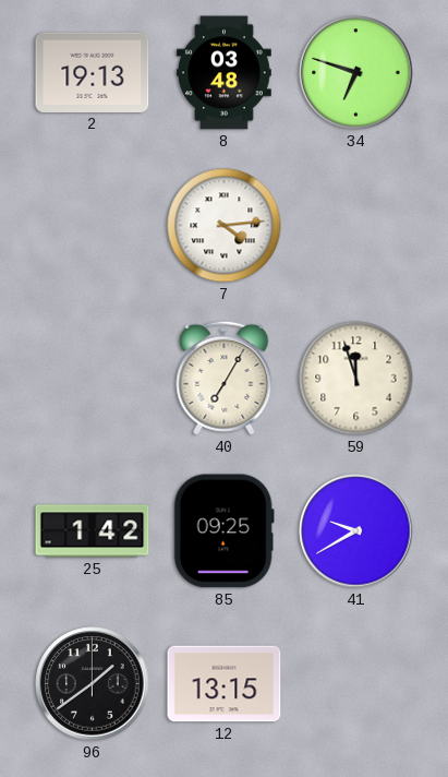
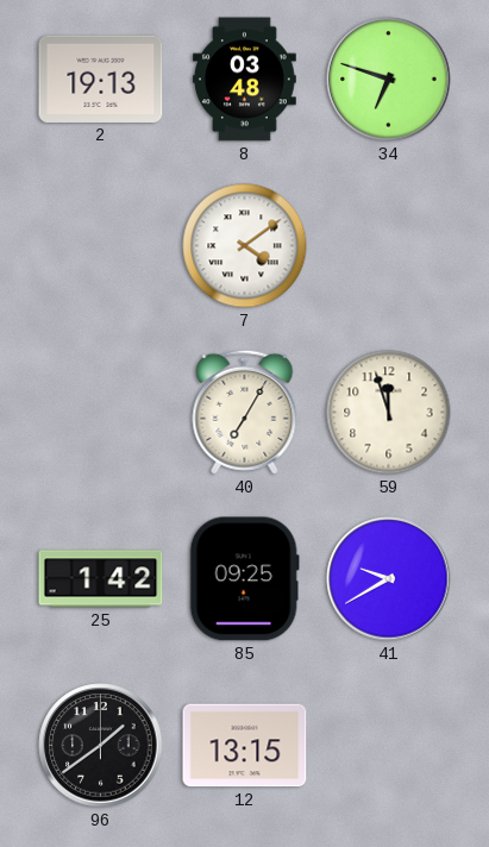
7: 4:14 -> 4:09 (245, 246)
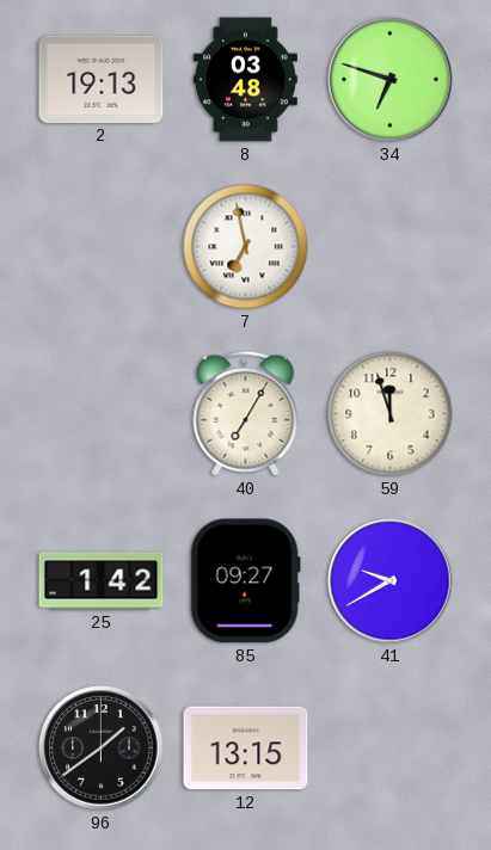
7: 4:09 -> 6:58 (246, 247)
85: 09:25 -> 09:27 (245, 581)
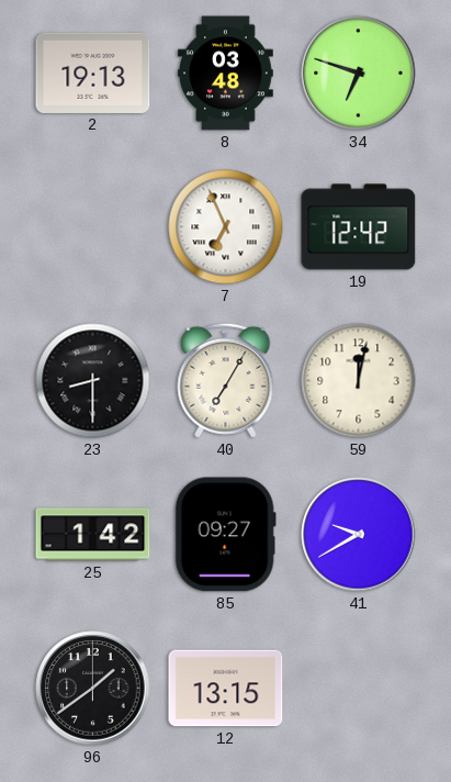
7: 6:58 -> 6:56 (226, 227)
19: none -> 12:42 (359, 227)
23: none -> 8:30 (93, 381)
59: 11:57 -> 12:02 (359, 381)
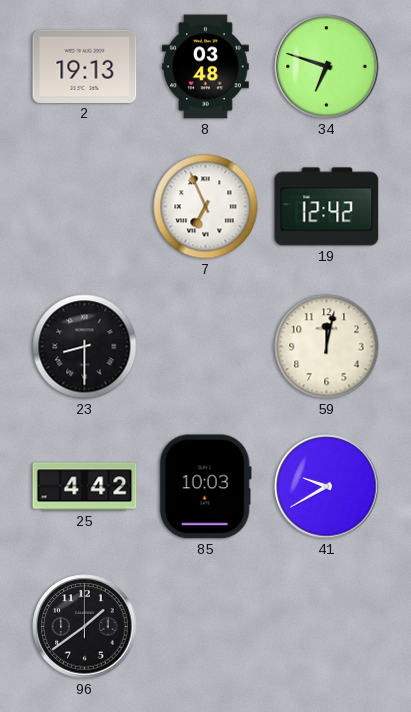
40: 7:05 -> none (226, 380)
25: 1:42 -> 4:42 (85, 487)
85: 09:27 -> 10:03 (205, 487)
12: 13:15 -> none (226, 689)
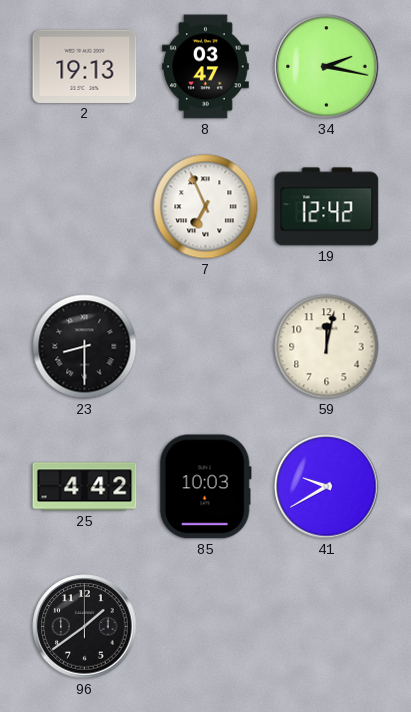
8: 03:48 -> 03:47 (206, 67)
34: 6:48 -> 2:17 (327, 67)
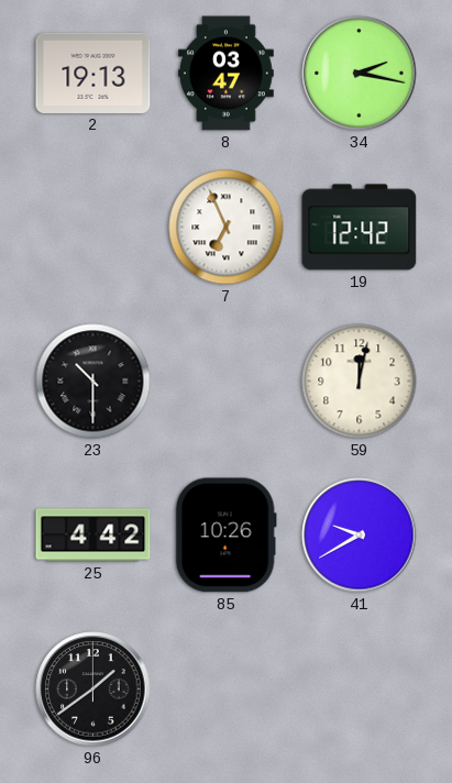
23: 8:30 -> 10:30 (93, 382)
85: 10:03 -> 10:26 (225, 536)
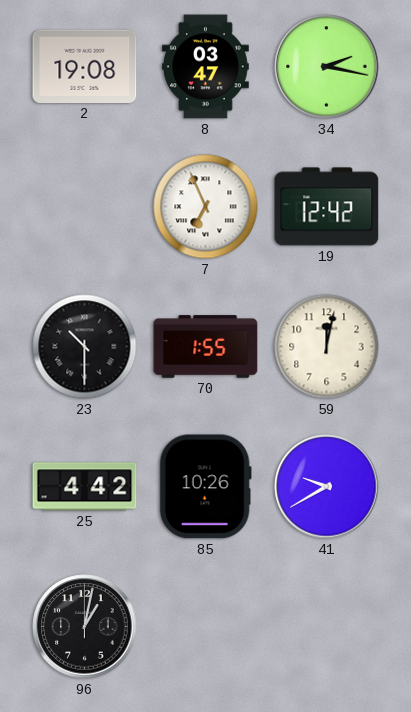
2: 19:13 -> 19:08 (85, 66)
70: none -> 1:55 (206, 347)
96: 1:39 -> 1:02 (85, 627)
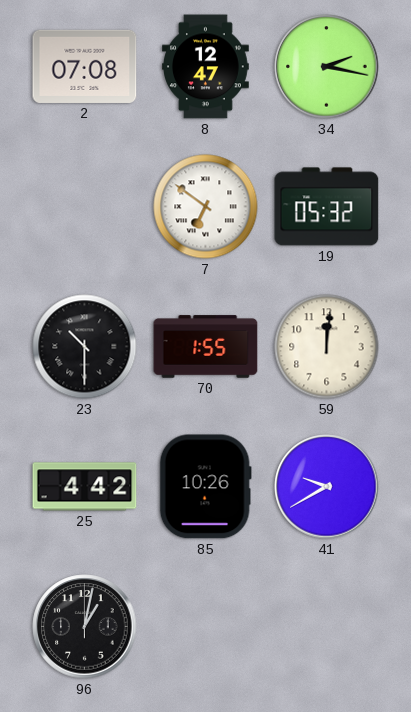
2: 19:08 -> 07:08 (85, 66)
8: 03:47 -> 12:47 (206, 67)
7: 6:56 -> 6:51 (206, 207)
19: 12:42 -> 05:32 (327, 207)
59: 12:02 -> 12:01 (327, 347)
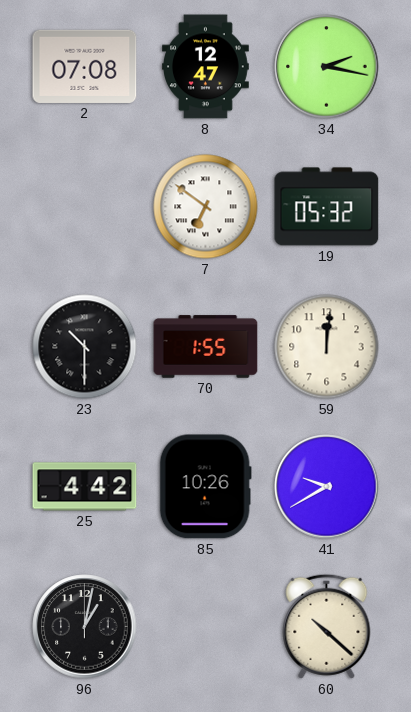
60: none -> 10:22 (327, 626)
